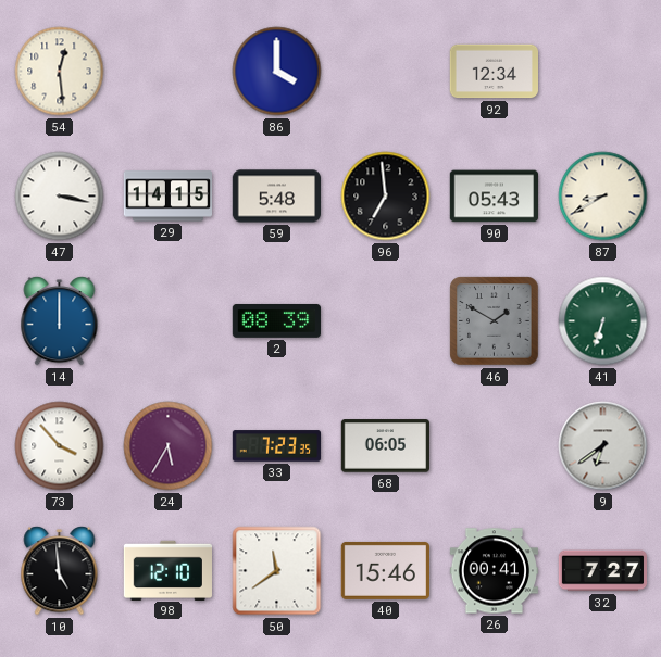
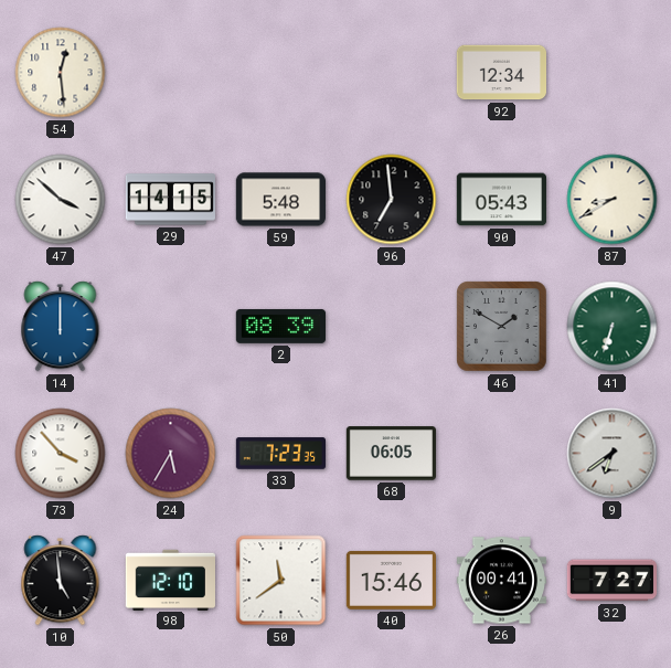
86: 4:00 -> none (277, 72)
47: 3:17 -> 3:52 (61, 200)
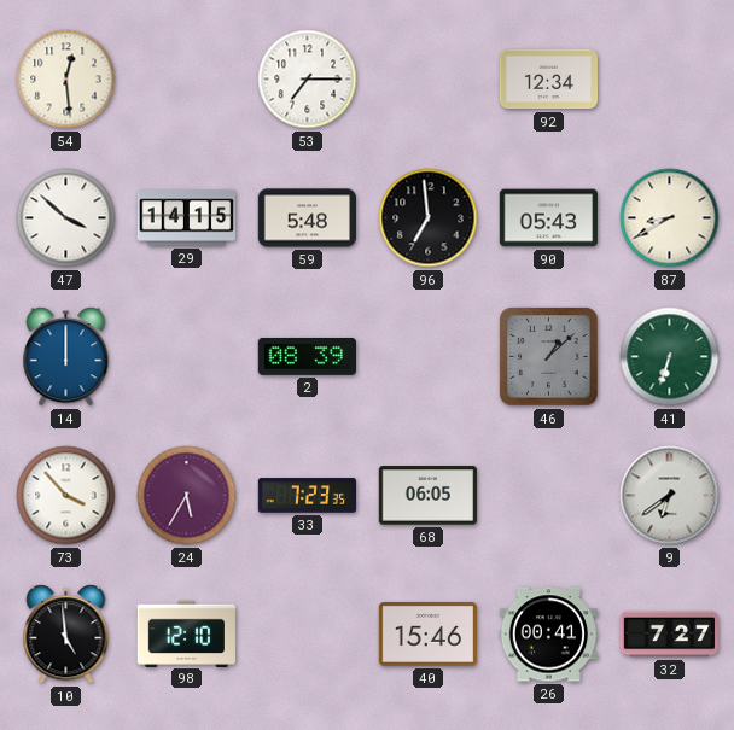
53: none -> 7:15 (308, 80)
46: 1:50 -> 1:08 (549, 357)
50: 11:39 -> none (281, 581)
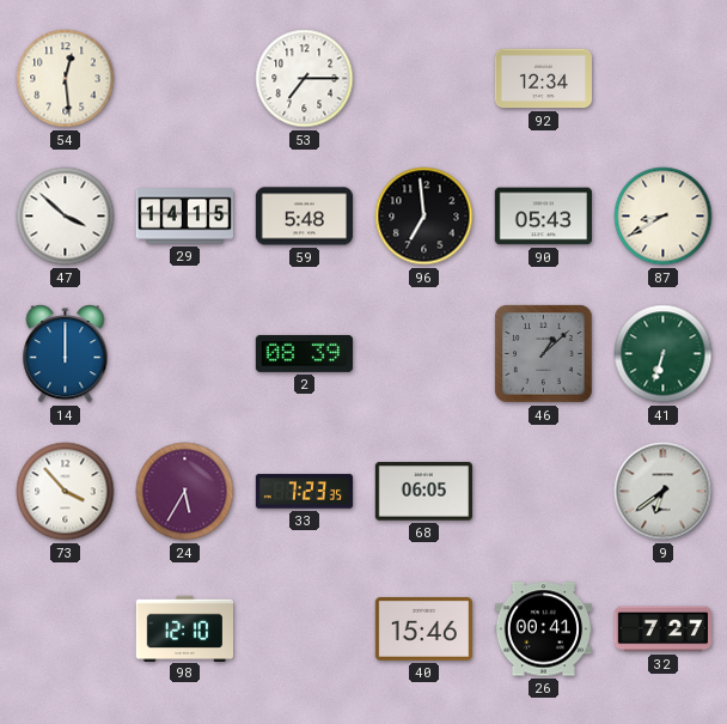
10: 4:59 -> none (66, 635)
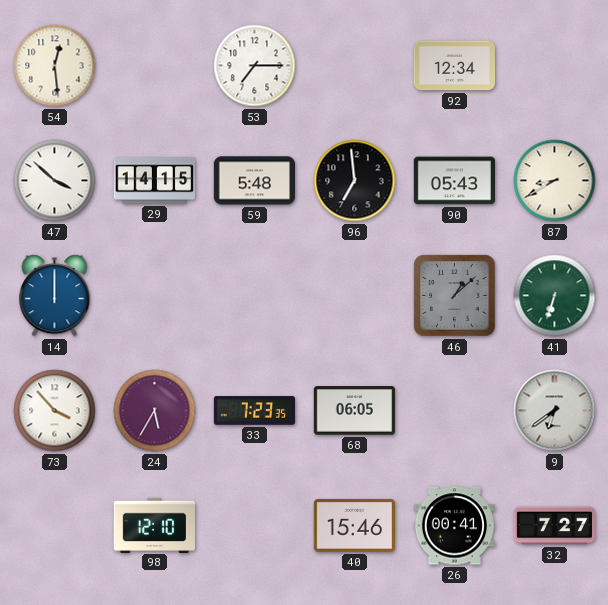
2: 08:39 -> none (304, 353)
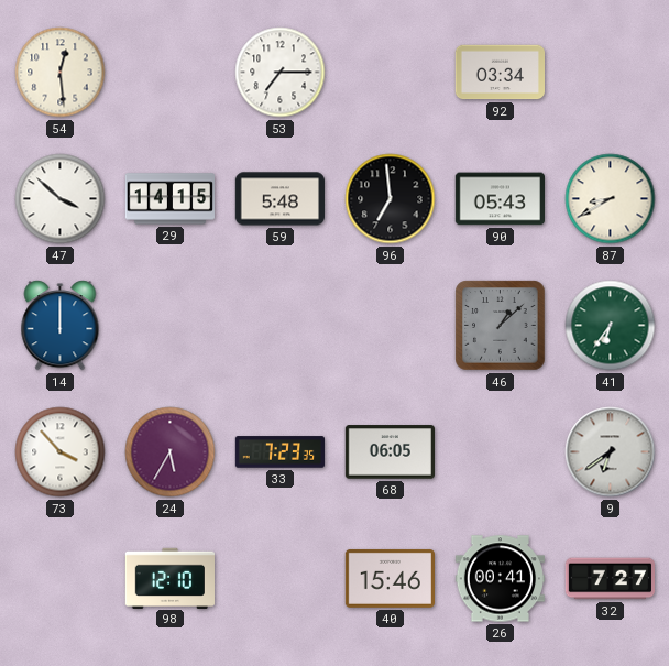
92: 12:34 -> 03:34 (500, 73)
41: 6:33 -> 6:36 (611, 326)
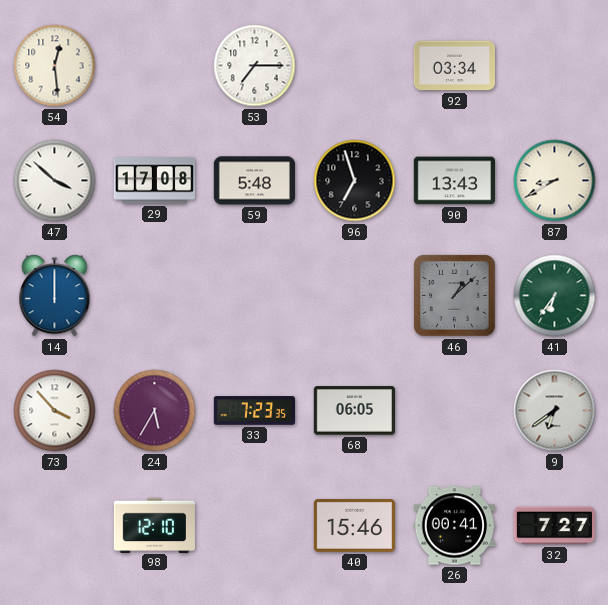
29: 14:15 -> 17:08 (154, 181)
96: 6:59 -> 6:57 (355, 181)
90: 05:43 -> 13:43 (454, 181)
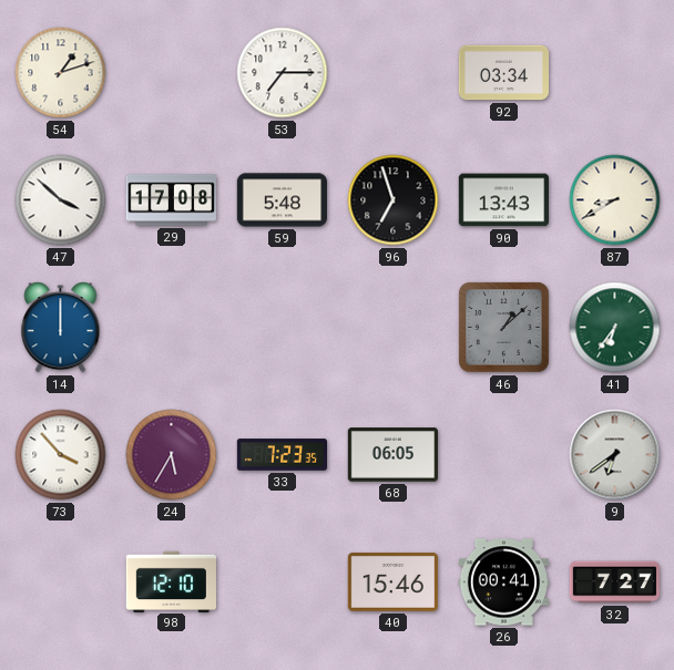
54: 12:29 -> 1:12 (61, 73)
